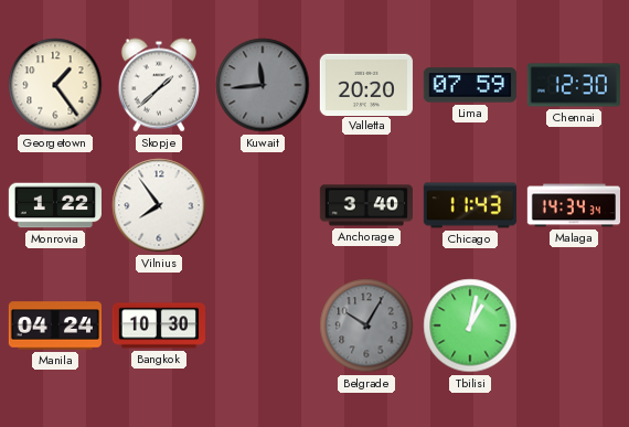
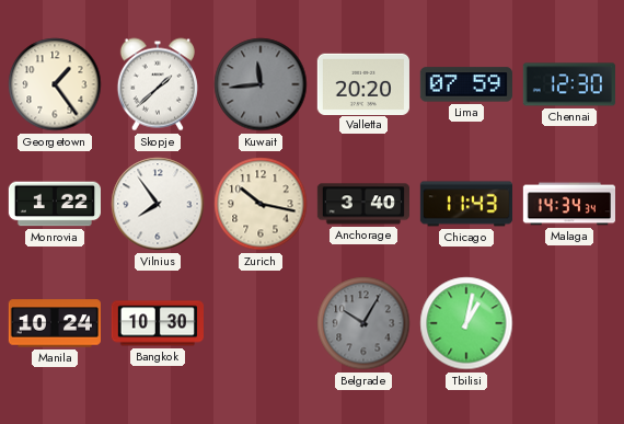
Zurich: none -> 10:17 (261, 204)
Manila: 04:24 -> 10:24 (54, 323)
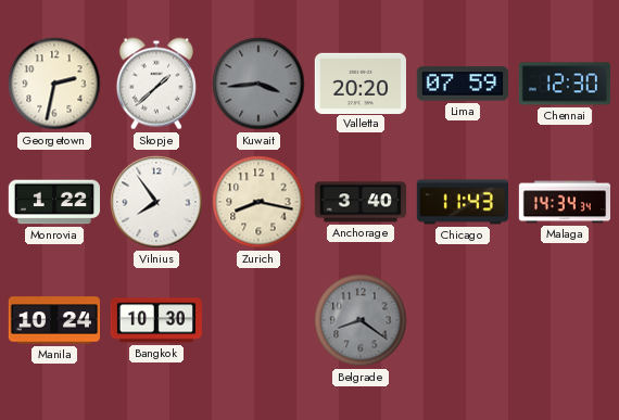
Georgetown: 1:24 -> 2:32 (54, 84)
Kuwait: 11:44 -> 3:44 (258, 84)
Zurich: 10:17 -> 8:17 (258, 202)
Belgrade: 10:05 -> 8:21 (361, 320)
Tbilisi: 1:02 -> none (466, 323)
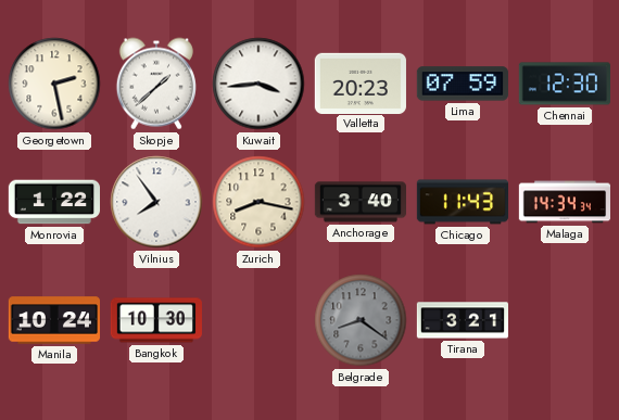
Georgetown: 2:32 -> 2:28 (54, 84)
Kuwait dial: grey -> white (258, 84)
Valletta: 20:20 -> 20:23 (361, 82)
Tirana: none -> 3:21 (462, 320)
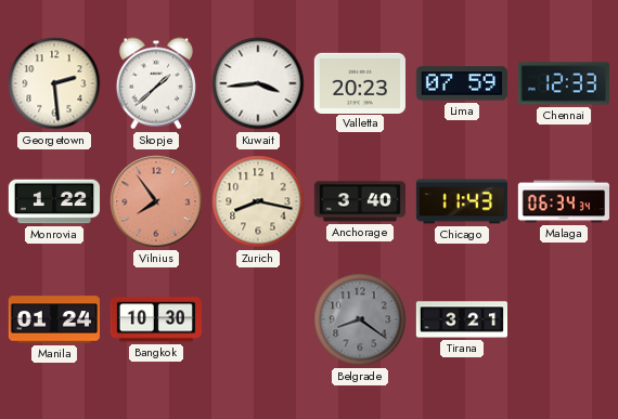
Georgetown: 2:28 -> 2:29 (54, 83)
Chennai: 12:30 -> 12:33 (564, 83)
Vilnius dial: white -> salmon (156, 201)
Malaga: 14:34 -> 06:34 (563, 201)
Manila: 10:24 -> 01:24 (53, 319)
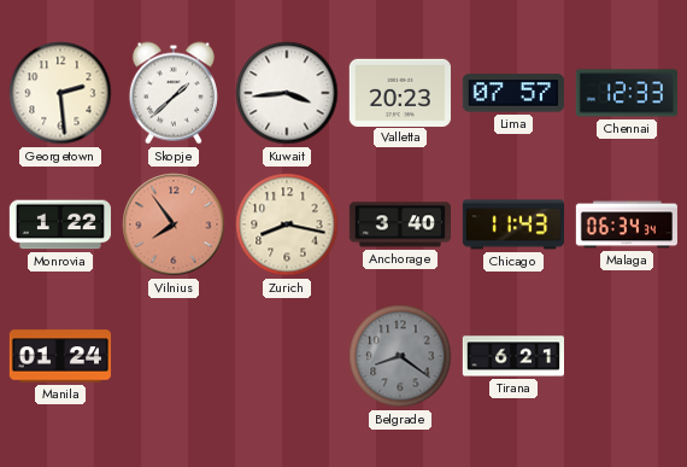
Lima: 07:59 -> 07:57 (513, 93)
Bangkok: 10:30 -> none (155, 319)
Tirana: 3:21 -> 6:21 (512, 356)
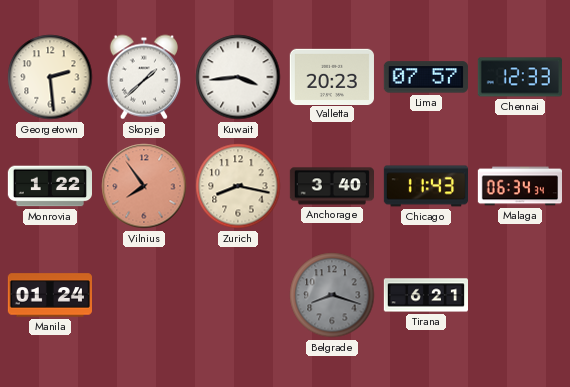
Belgrade: 8:21 -> 8:18 (332, 295)
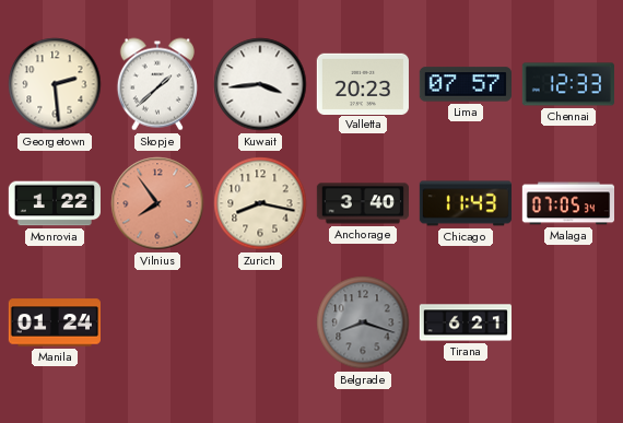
Malaga: 06:34 -> 07:05 (567, 203)
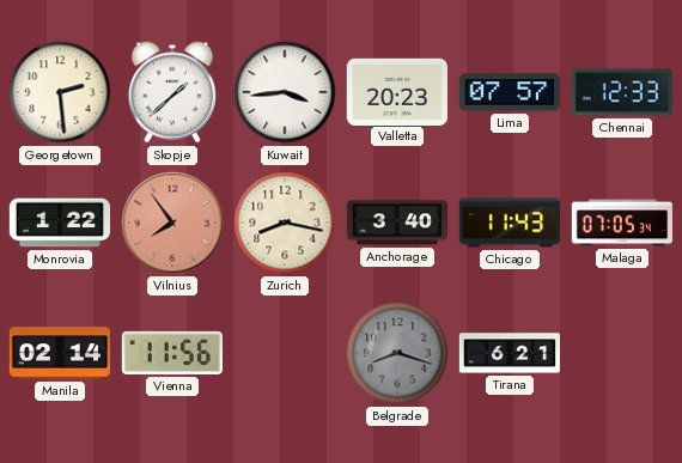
Manila: 01:24 -> 02:14 (59, 353)
Vienna: none -> 11:56 (172, 353)
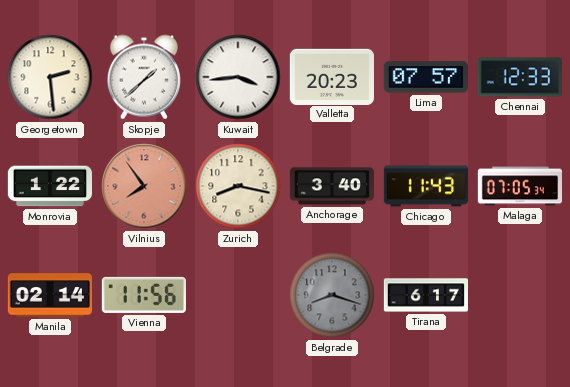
Tirana: 6:21 -> 6:17 (425, 295)
